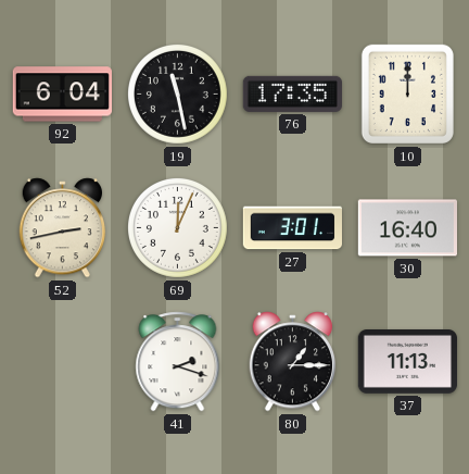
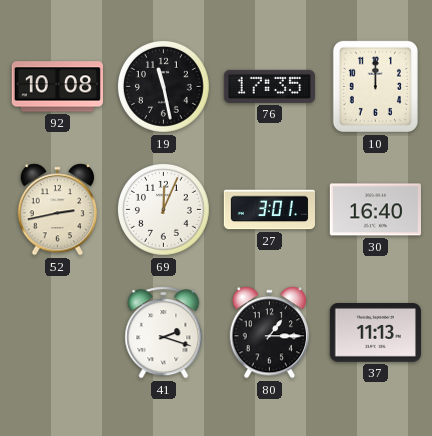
92: 6:04 -> 10:08 (57, 87)
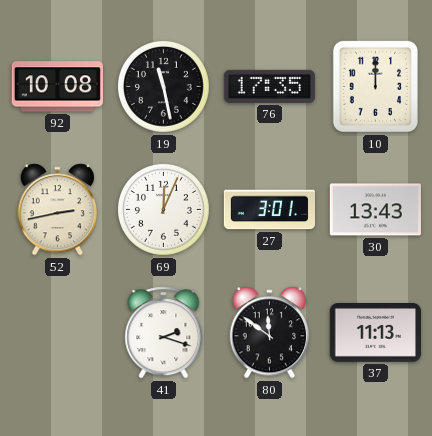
30: 16:40 -> 13:43 (375, 210)
80: 1:15 -> 11:51 (270, 333)
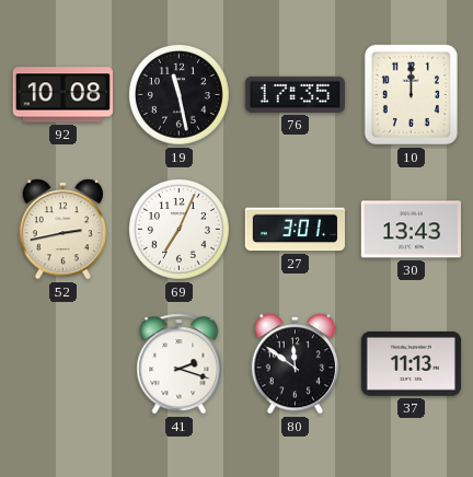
69: 12:04 -> 7:04 (178, 229)
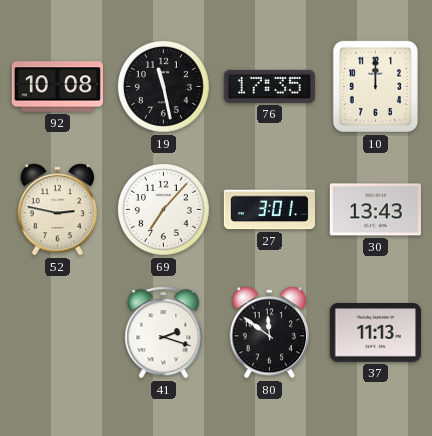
52: 2:43 -> 2:47 (58, 210)
69: 7:04 -> 7:07 (163, 209)
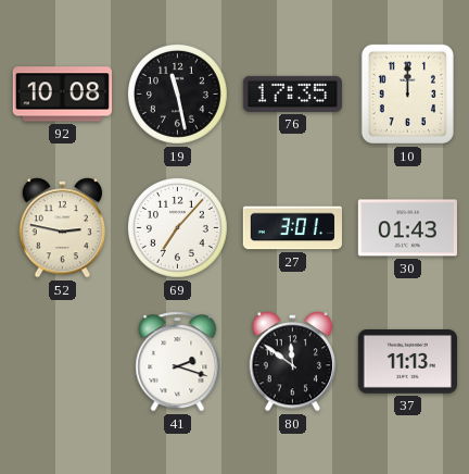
30: 13:43 -> 01:43 (407, 228)
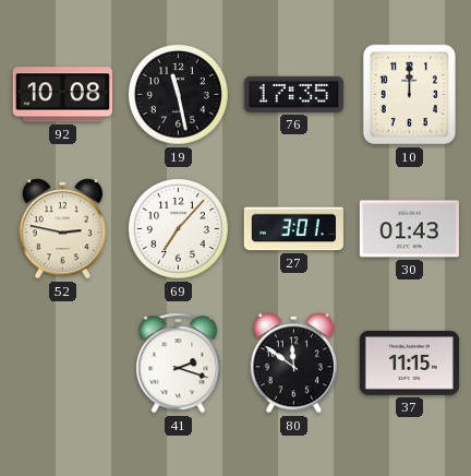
37: 11:13 -> 11:15 (409, 364)
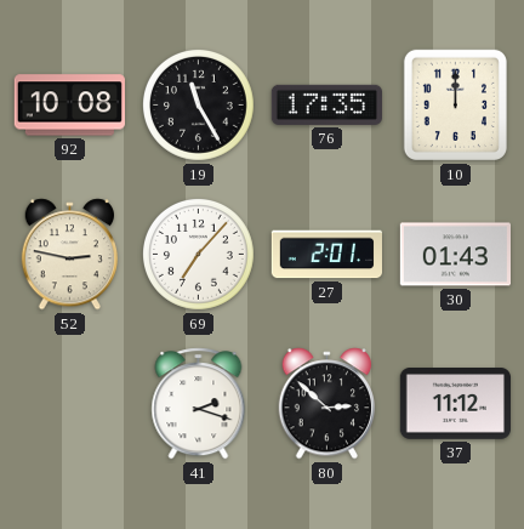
19: 11:28 -> 11:25 (198, 104)
27: 3:01 -> 2:01 (326, 255)
80: 11:51 -> 2:52 (327, 404)
37: 11:15 -> 11:12 (455, 404)
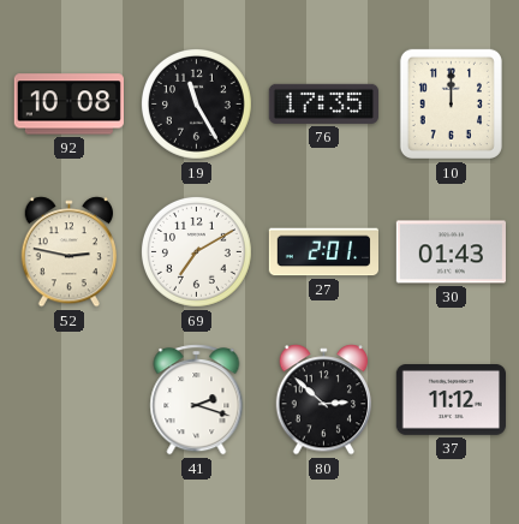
69: 7:07 -> 7:10 (196, 251)
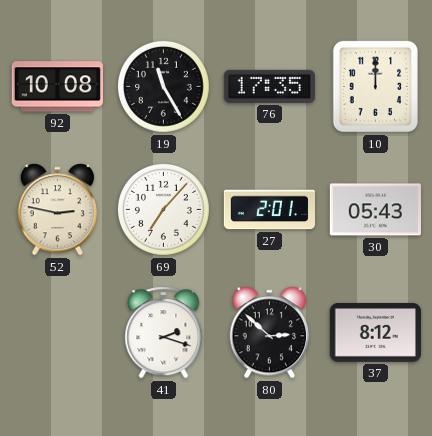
69: 7:10 -> 7:07 (163, 209)
30: 01:43 -> 05:43 (375, 210)
37: 11:12 -> 8:12 (375, 333)
